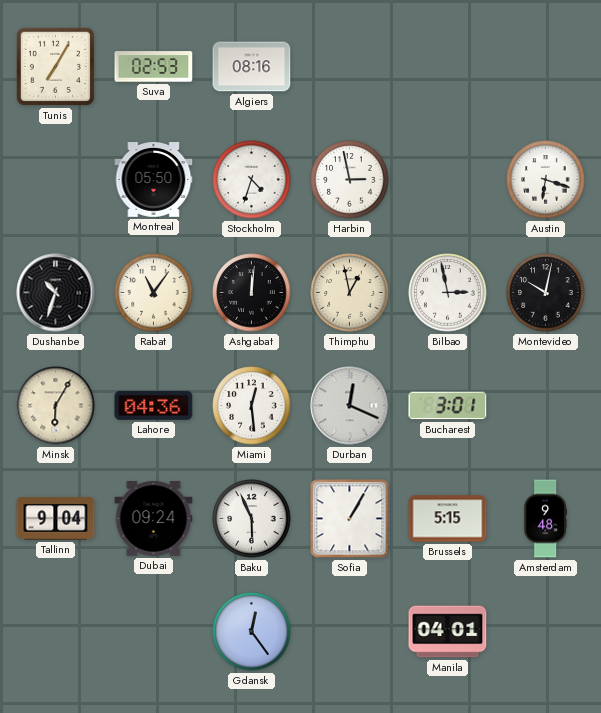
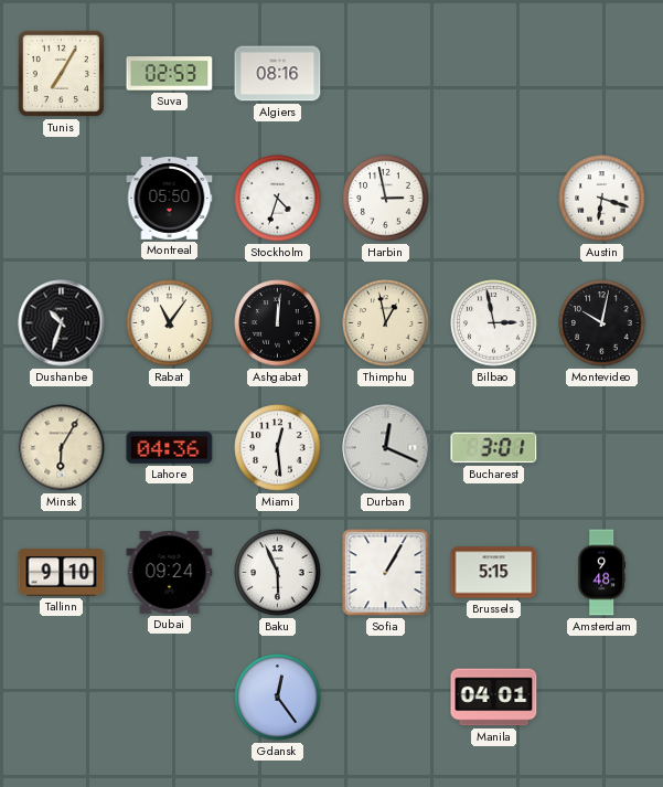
Tallinn: 9:04 -> 9:10 (62, 573)
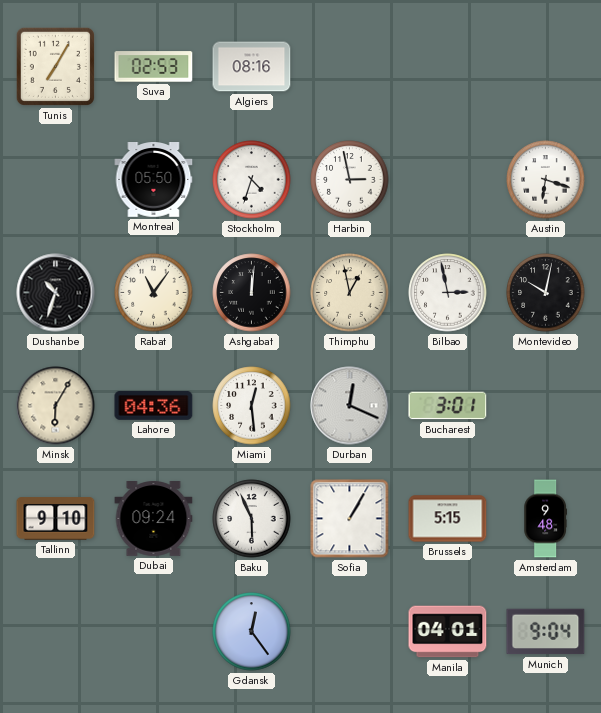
Munich: none -> 9:04 (546, 632)
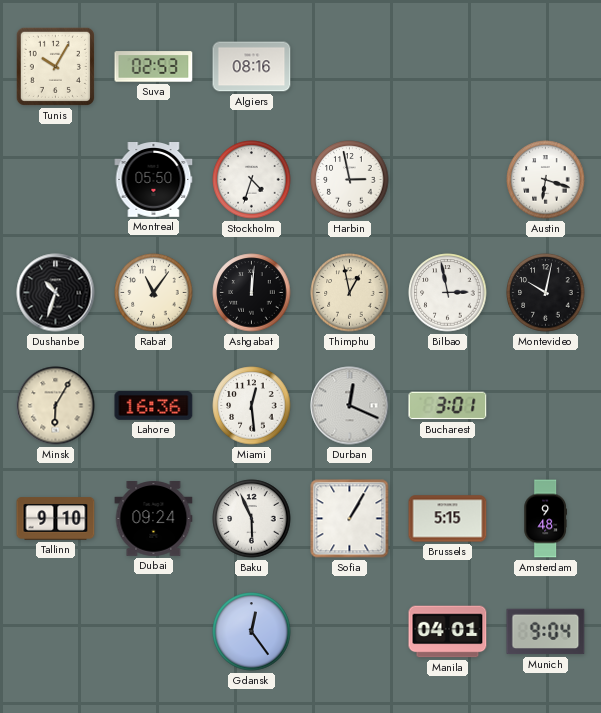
Tunis: 7:05 -> 10:05 (55, 66)
Lahore: 04:36 -> 16:36 (154, 405)
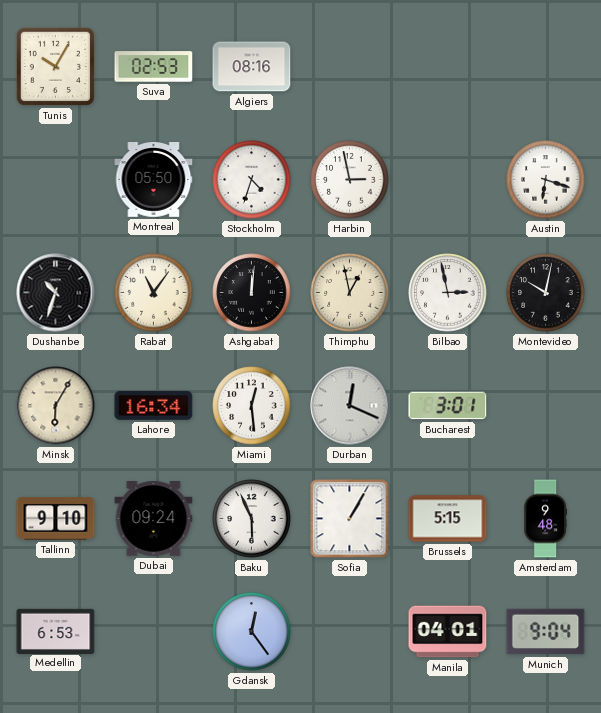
Lahore: 16:36 -> 16:34 (154, 405)
Medellin: none -> 6:53 (56, 631)
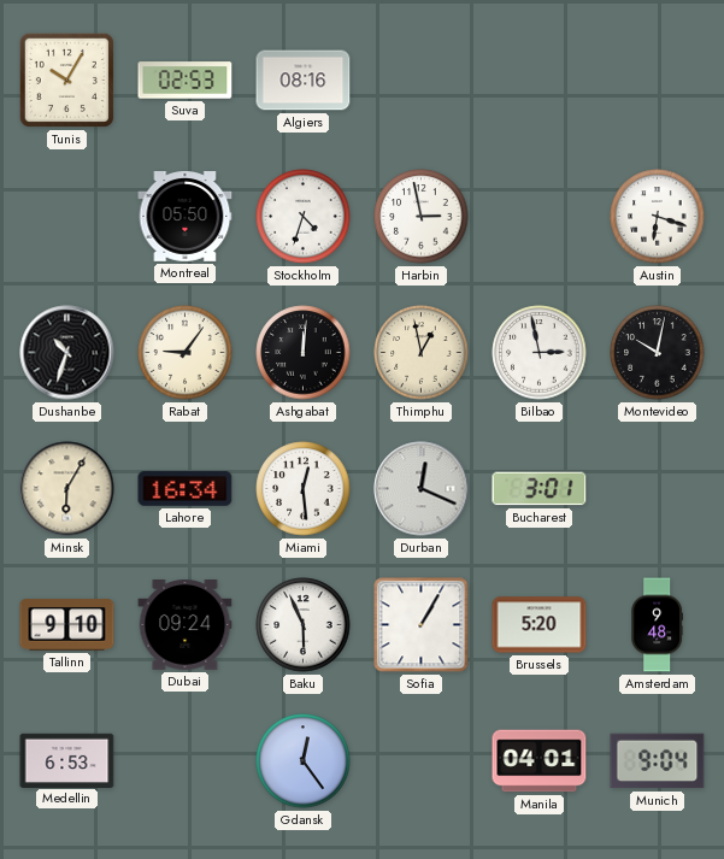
Rabat: 11:06 -> 9:06 (186, 353)
Brussels: 5:15 -> 5:20 (540, 625)
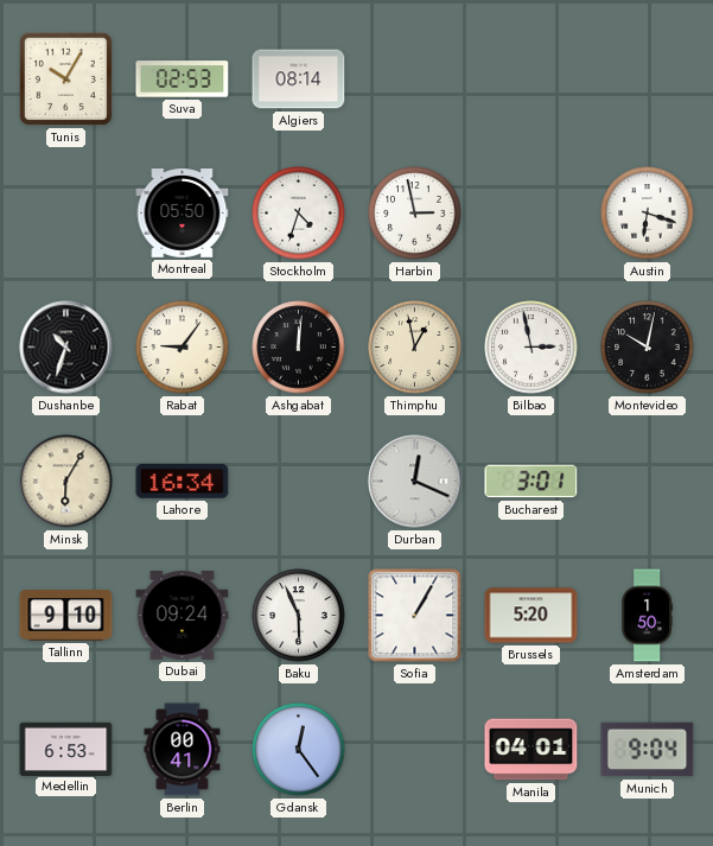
Algiers: 08:16 -> 08:14 (299, 79)
Miami: 12:29 -> none (304, 489)
Amsterdam: 9:48 -> 1:50 (647, 616)
Berlin: none -> 00:41 (183, 750)
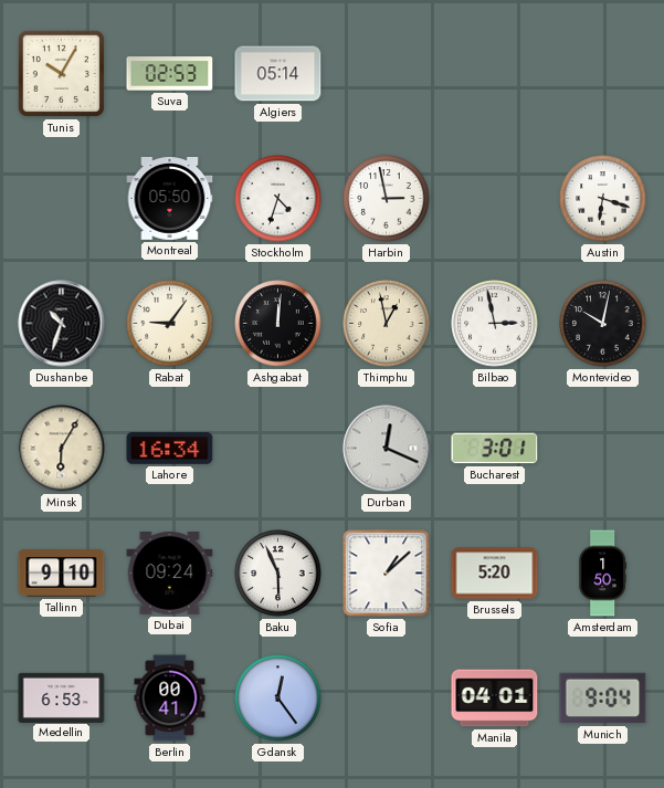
Algiers: 08:14 -> 05:14 (278, 74)
Sofia: 1:05 -> 1:08 (387, 574)
